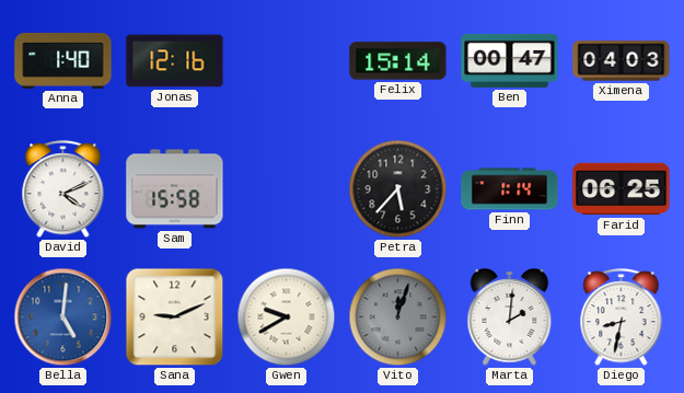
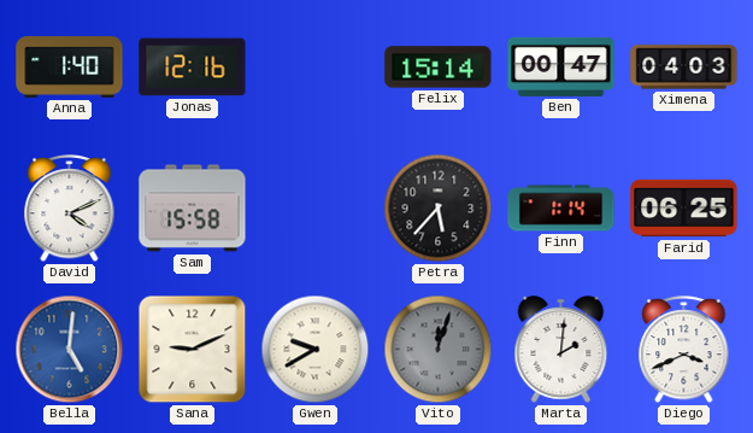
Diego: 8:32 -> 3:41 (684, 350)
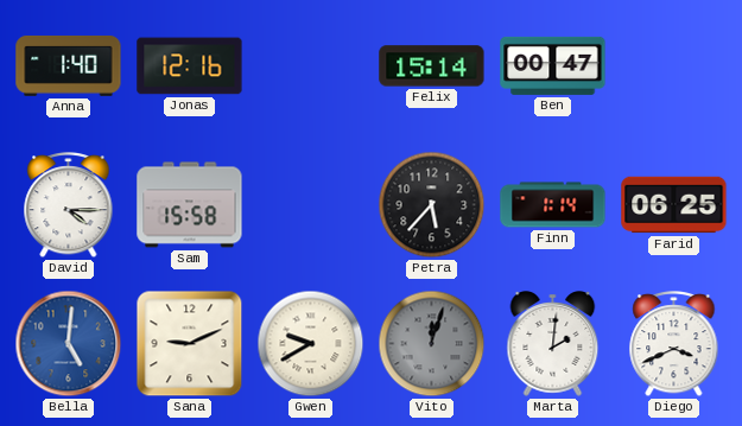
Ximena: 04:03 -> none (684, 68)
David: 4:11 -> 4:15 (69, 205)
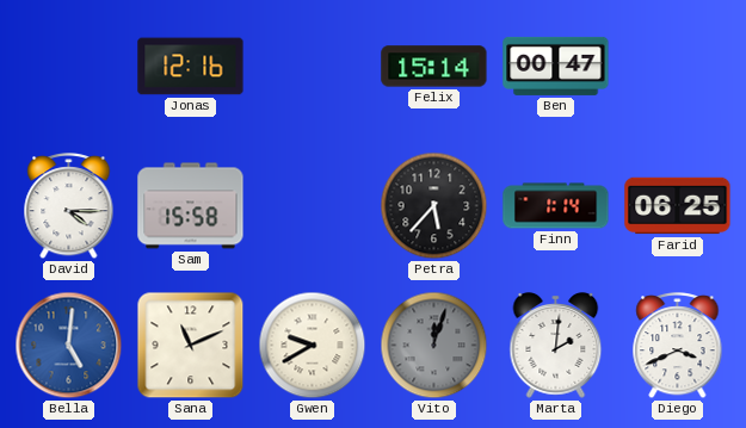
Anna: 1:40 -> none (69, 66)
Sana: 9:11 -> 11:11 (191, 346)
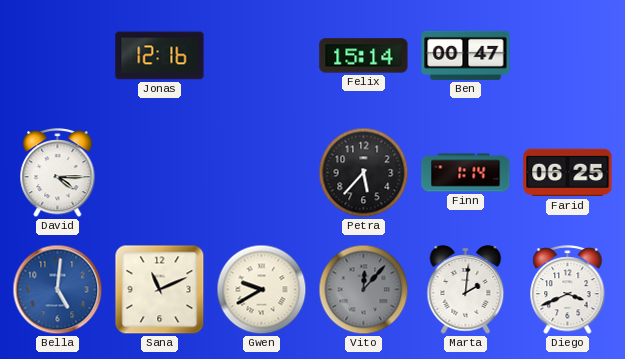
Sam: 15:58 -> none (191, 206)
Vito: 12:03 -> 12:07 (364, 290)
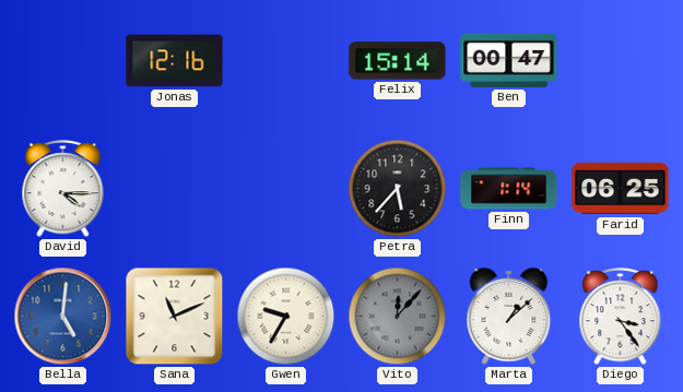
Gwen: 9:40 -> 9:35 (286, 317)
Marta: 2:01 -> 1:08 (509, 317)
Diego: 3:41 -> 3:24 (621, 317)
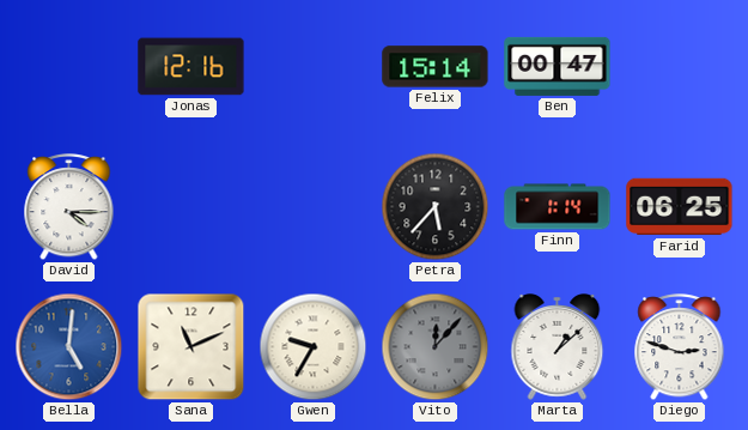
Diego: 3:24 -> 2:48 (680, 347)
